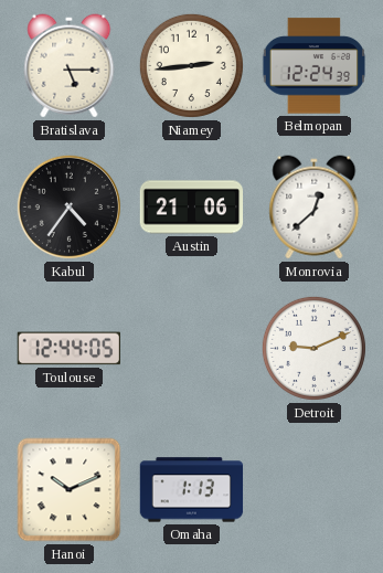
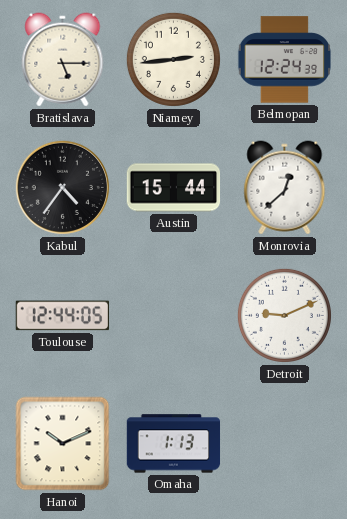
Austin: 21:06 -> 15:44 (174, 188)
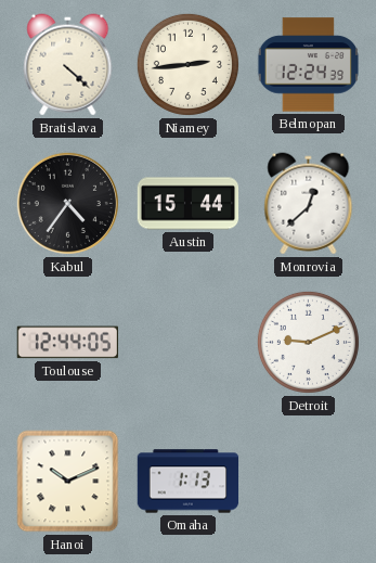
Bratislava: 5:15 -> 4:22 (68, 65)
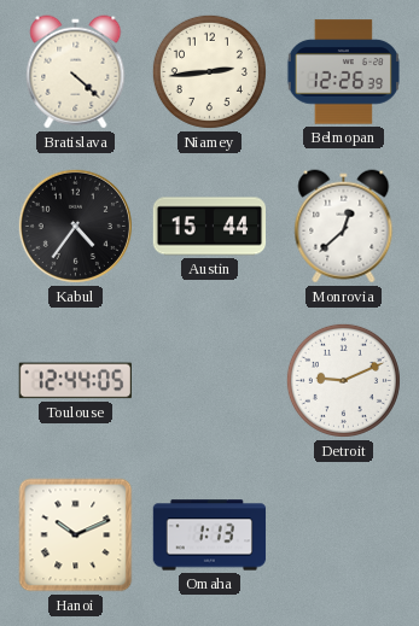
Belmopan: 12:24 -> 12:26 (343, 72)
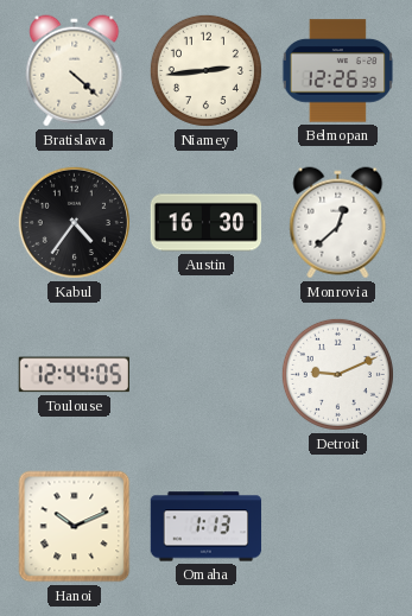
Austin: 15:44 -> 16:30 (207, 223)
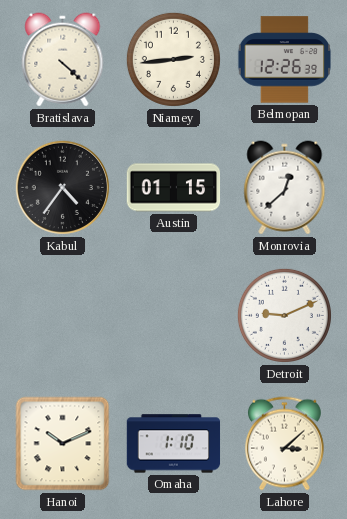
Austin: 16:30 -> 01:15 (174, 188)
Toulouse: 12:44 -> none (74, 375)
Omaha: 1:13 -> 1:10 (174, 444)
Lahore: none -> 3:08 (284, 444)
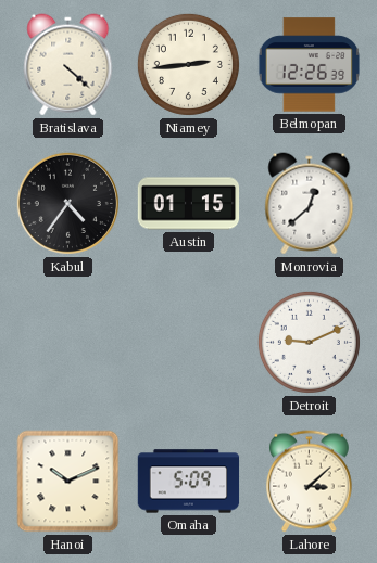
Omaha: 1:10 -> 5:09 (189, 482)
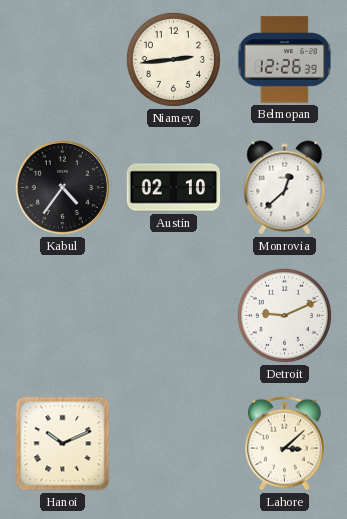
Bratislava: 4:22 -> none (68, 65)
Austin: 01:15 -> 02:10 (174, 188)
Omaha: 5:09 -> none (189, 482)
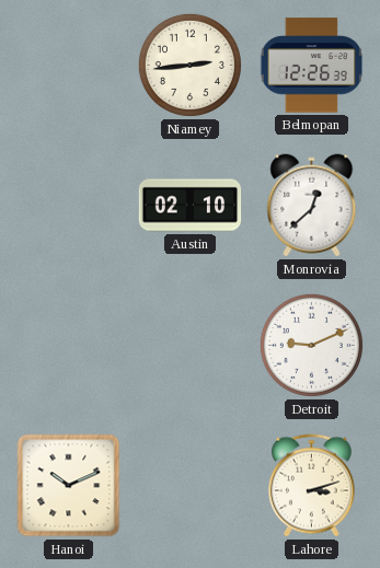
Kabul: 4:36 -> none (62, 187)
Lahore: 3:08 -> 3:12 (311, 486)
